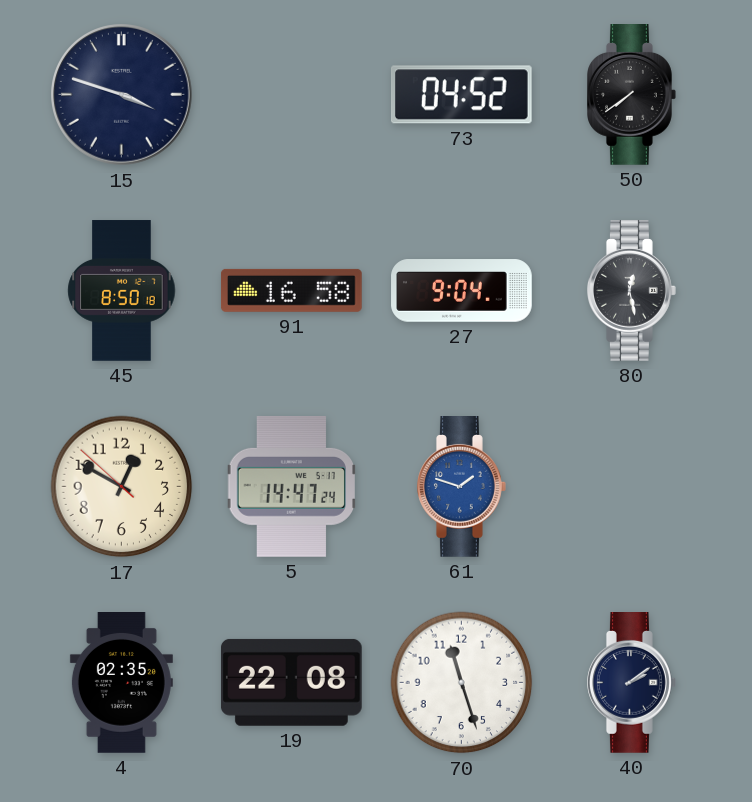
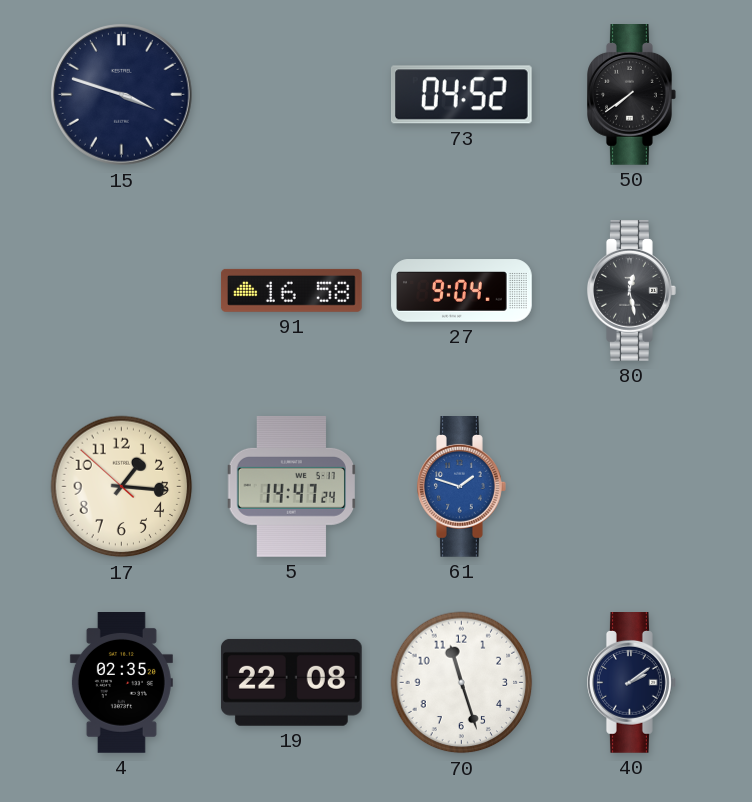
45: 8:50 -> none (122, 291)
17: 12:49 -> 1:15 (122, 487)
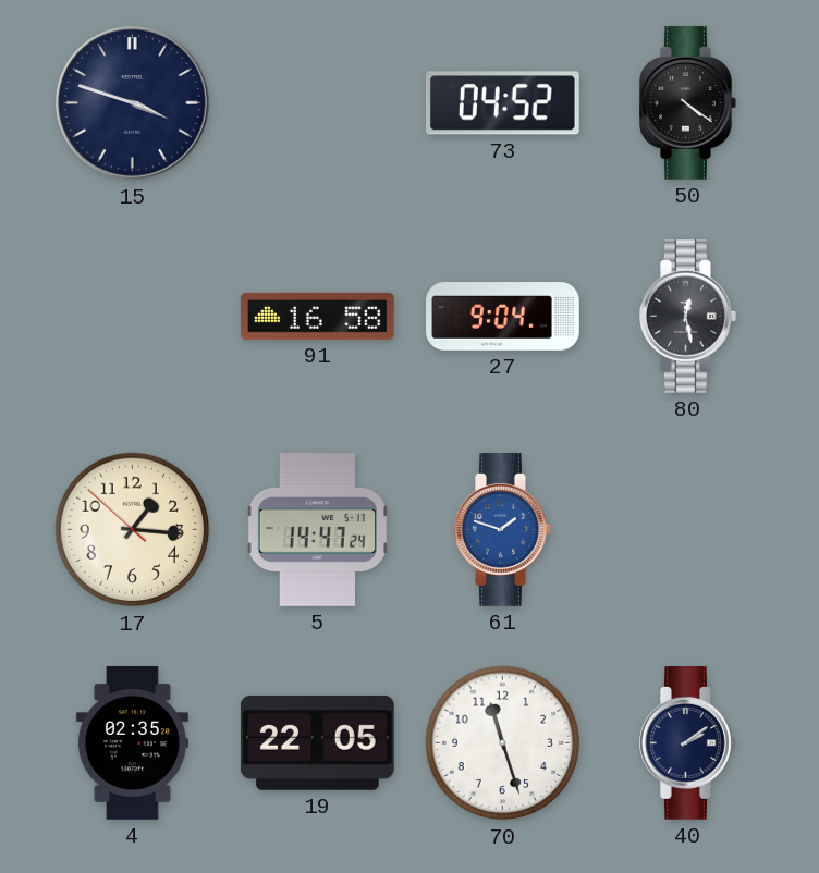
50: 7:39 -> 4:21 (688, 103)
19: 22:08 -> 22:05 (317, 742)
